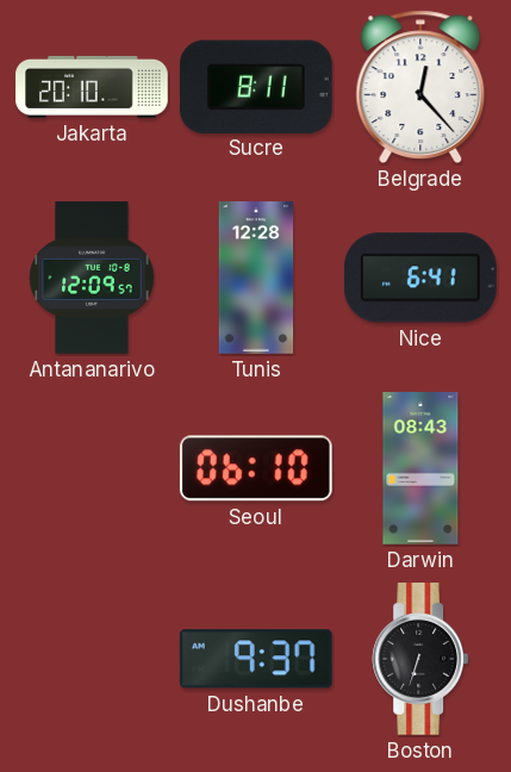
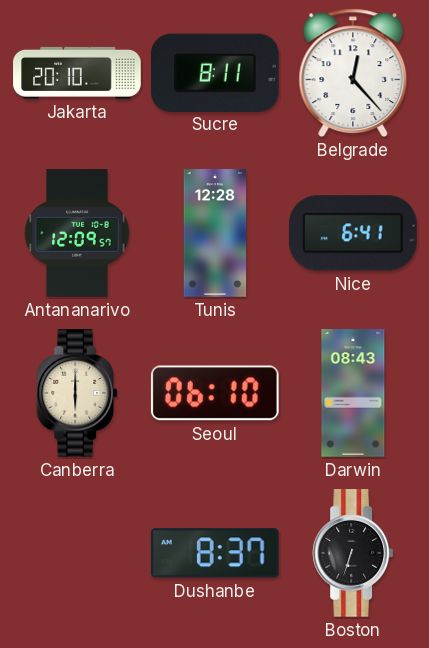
Canberra: none -> 6:00 (77, 393)
Dushanbe: 9:37 -> 8:37 (215, 553)
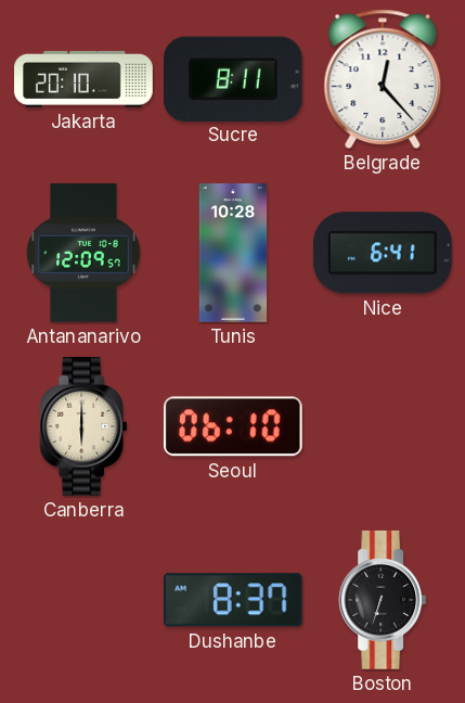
Tunis: 12:28 -> 10:28 (233, 253)
Darwin: 08:43 -> none (353, 393)
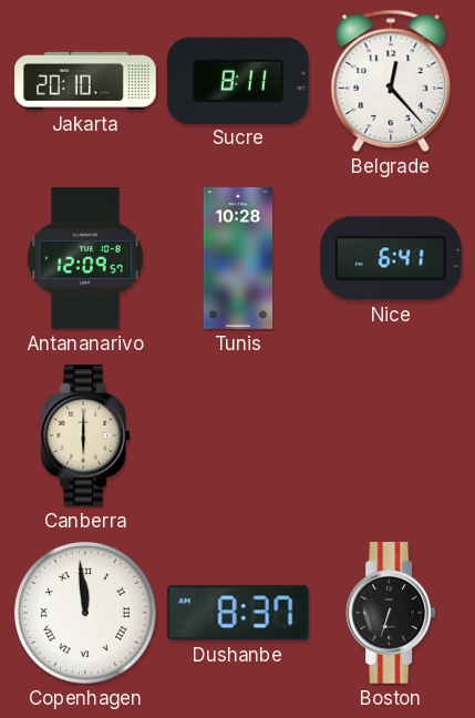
Seoul: 06:10 -> none (233, 426)
Copenhagen: none -> 11:59 (85, 613)
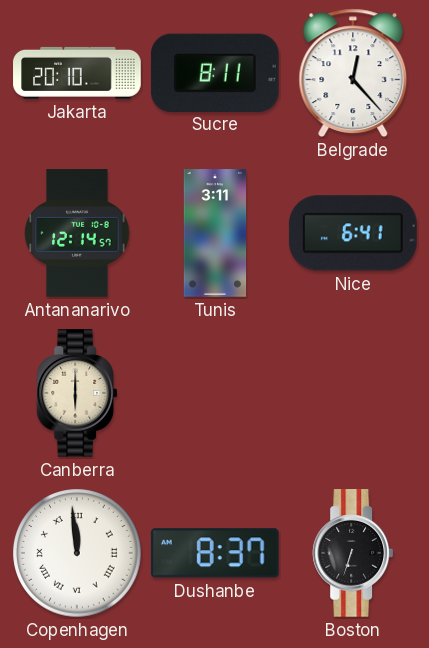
Antananarivo: 12:09 -> 12:14 (77, 233)
Tunis: 10:28 -> 3:11 (215, 233)
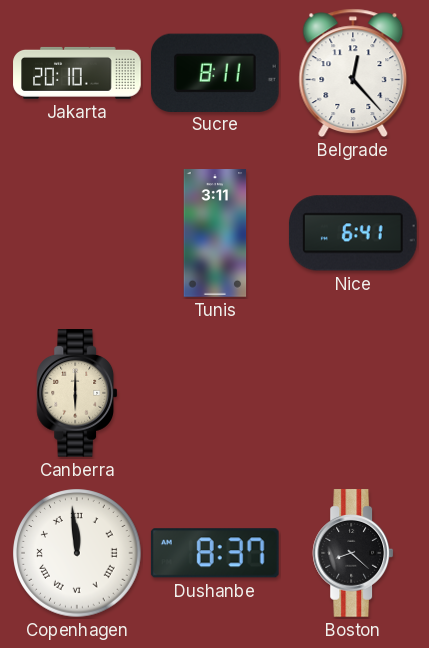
Antananarivo: 12:14 -> none (77, 233)
Boston: 6:33 -> 8:22 (353, 553)
